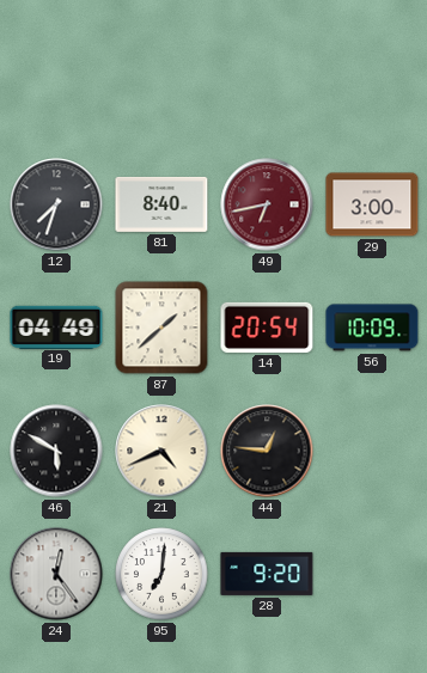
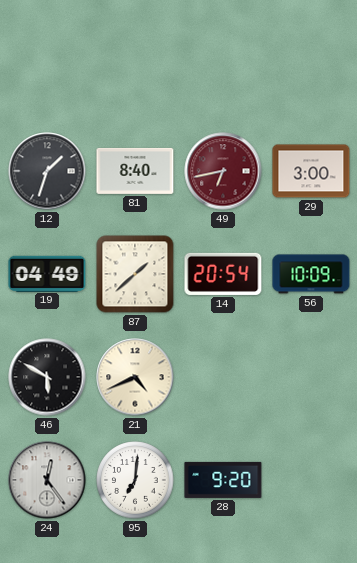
12: 7:33 -> 1:33 (47, 171)
44: 12:46 -> none (267, 451)
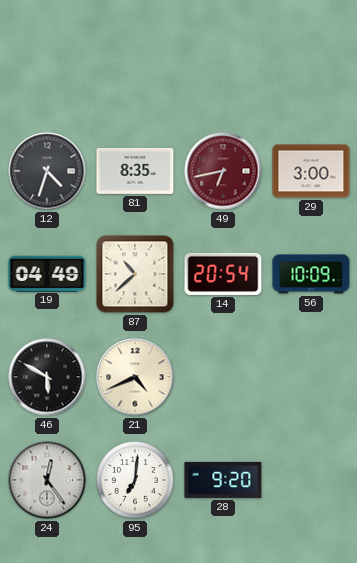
12: 1:33 -> 4:33 (47, 171)
81: 8:40 -> 8:35 (135, 171)
87: 1:38 -> 10:38 (135, 274)
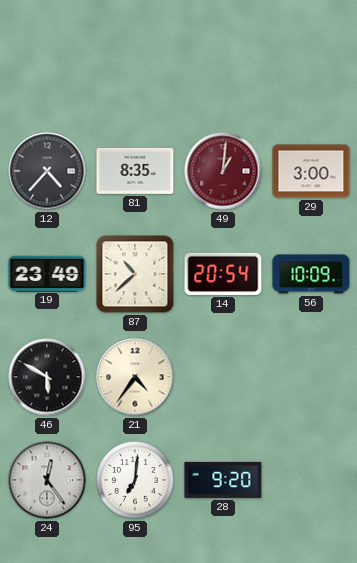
12: 4:33 -> 4:37 (47, 171)
49: 6:43 -> 1:01 (223, 171)
19: 04:49 -> 23:49 (47, 273)
21: 4:41 -> 4:36 (135, 377)
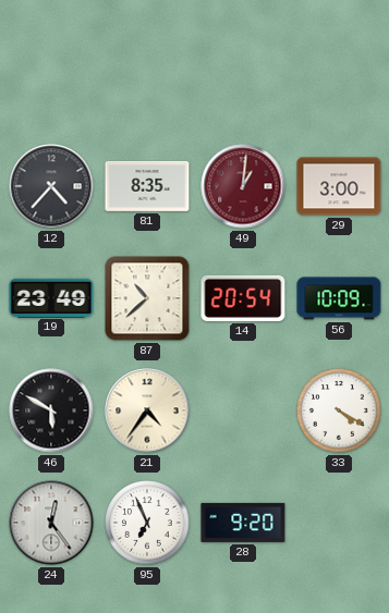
33: none -> 4:20 (339, 410)
95: 7:01 -> 6:56 (147, 523)
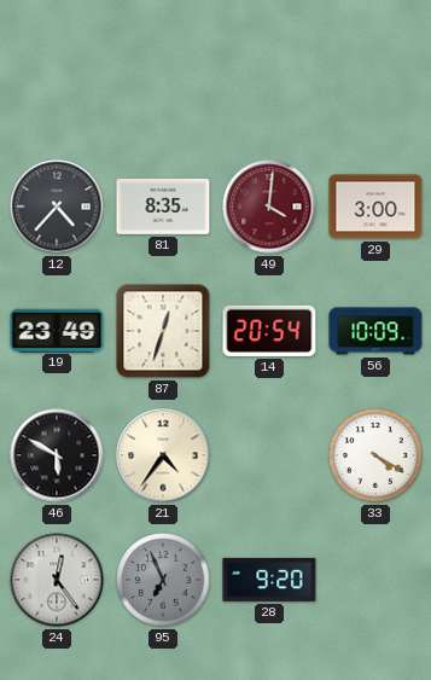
49: 1:01 -> 4:01 (269, 207)
87: 10:38 -> 12:33 (163, 331)
95 dial: white -> grey (163, 580)
